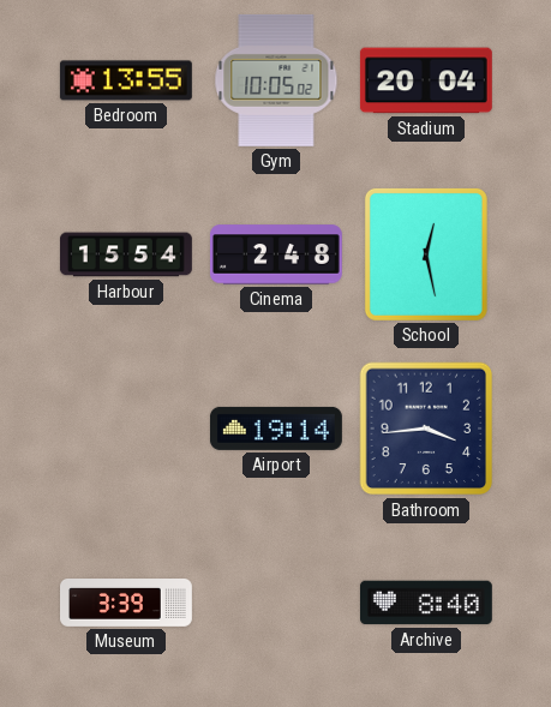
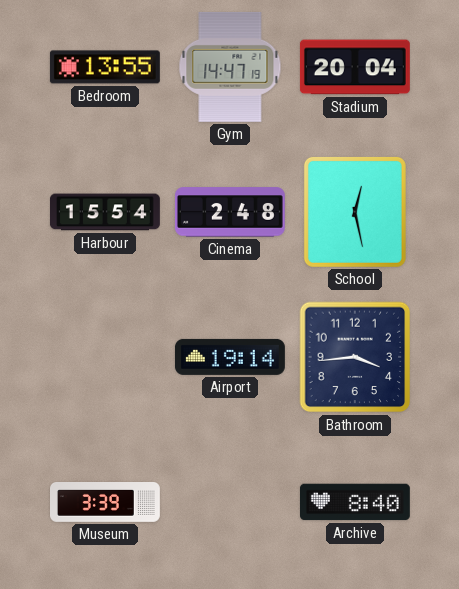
Gym: 10:05 -> 14:47 (230, 67)
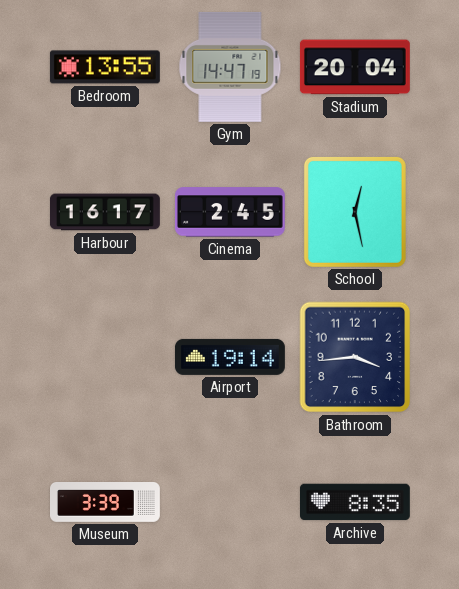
Harbour: 15:54 -> 16:17 (105, 212)
Cinema: 2:48 -> 2:45 (230, 212)
Archive: 8:40 -> 8:35 (355, 502)
